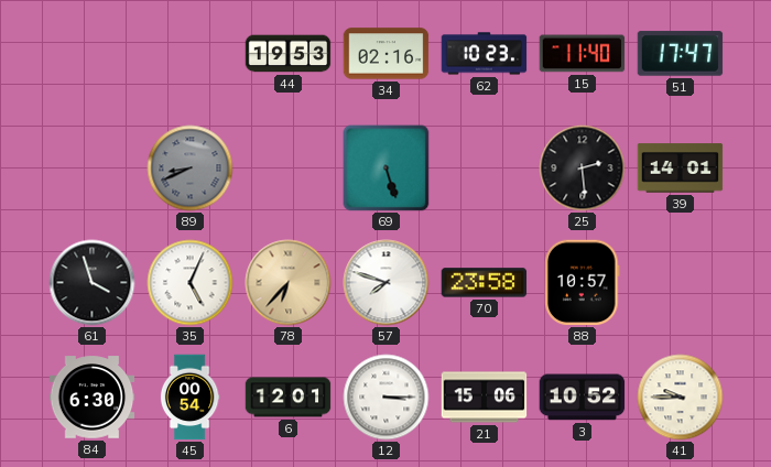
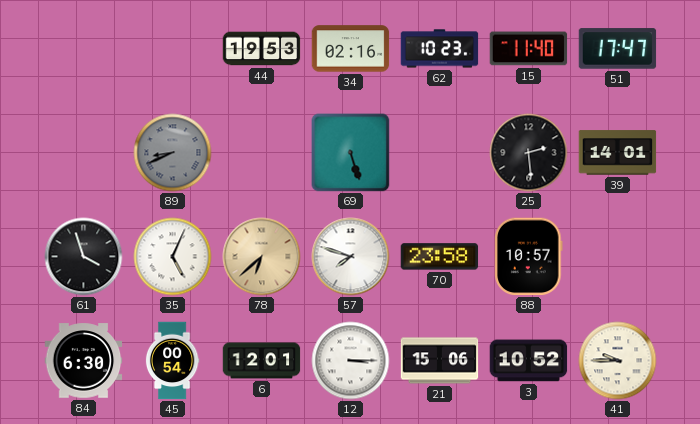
78: 6:37 -> 6:38 (262, 257)
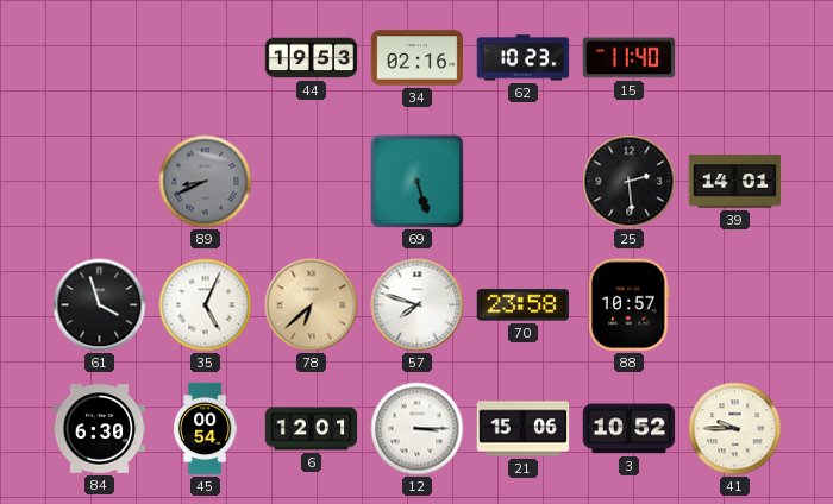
51: 17:47 -> none (618, 49)
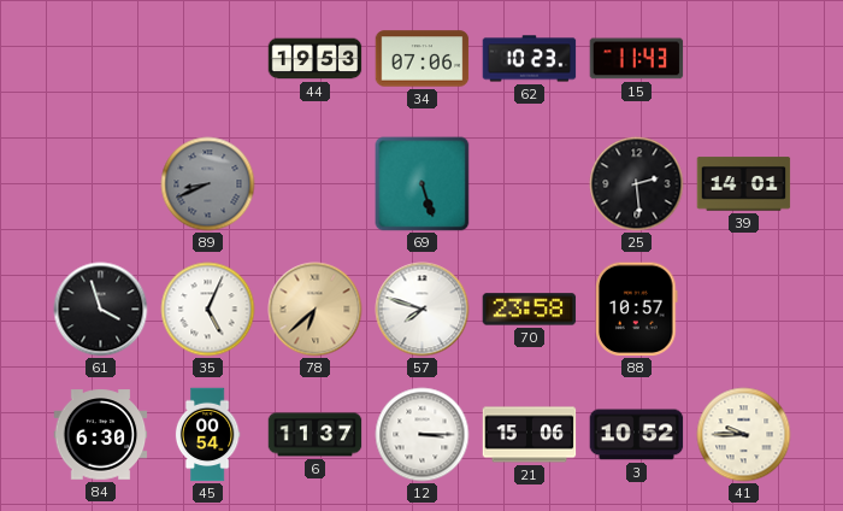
34: 02:16 -> 07:06 (423, 59)
15: 11:40 -> 11:43 (637, 59)
6: 12:01 -> 11:37 (316, 435)
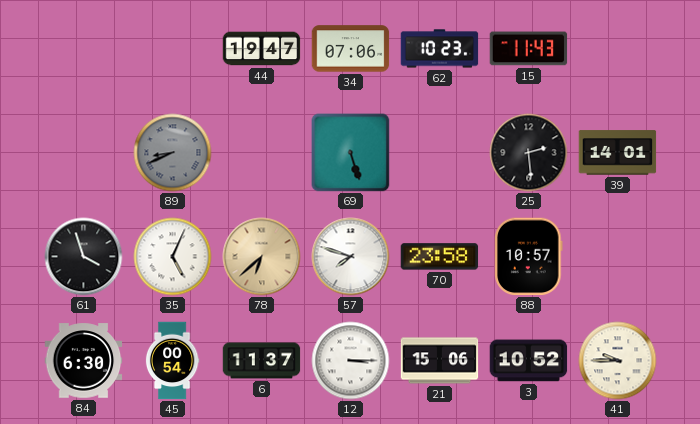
44: 19:53 -> 19:47 (262, 49)
